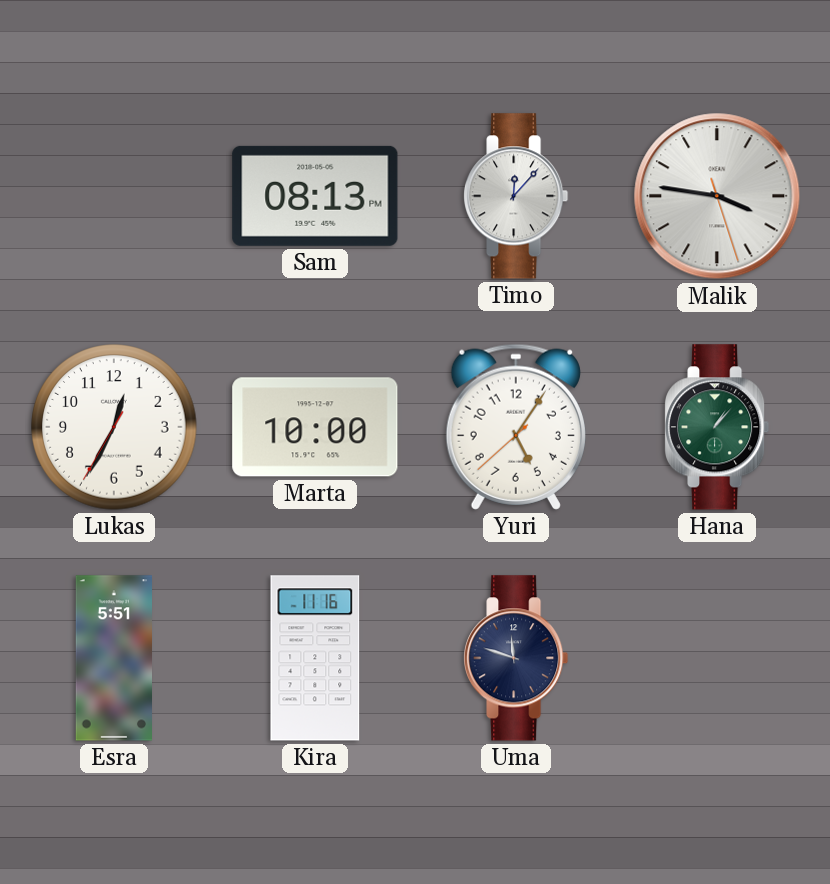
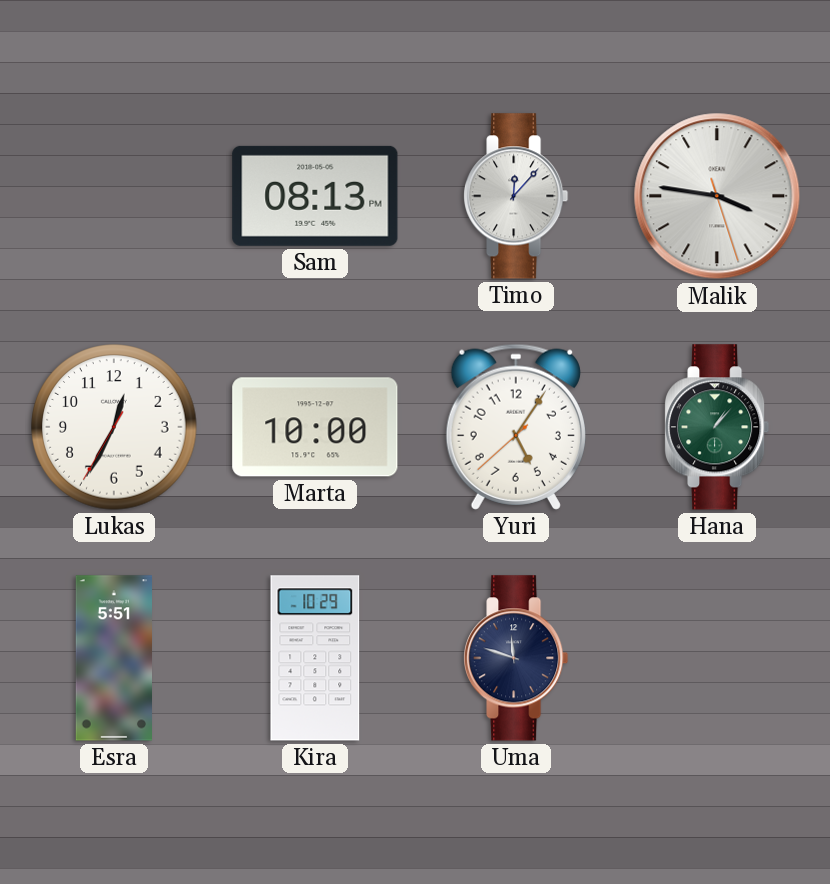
Kira: 11:16 -> 10:29 (315, 658)
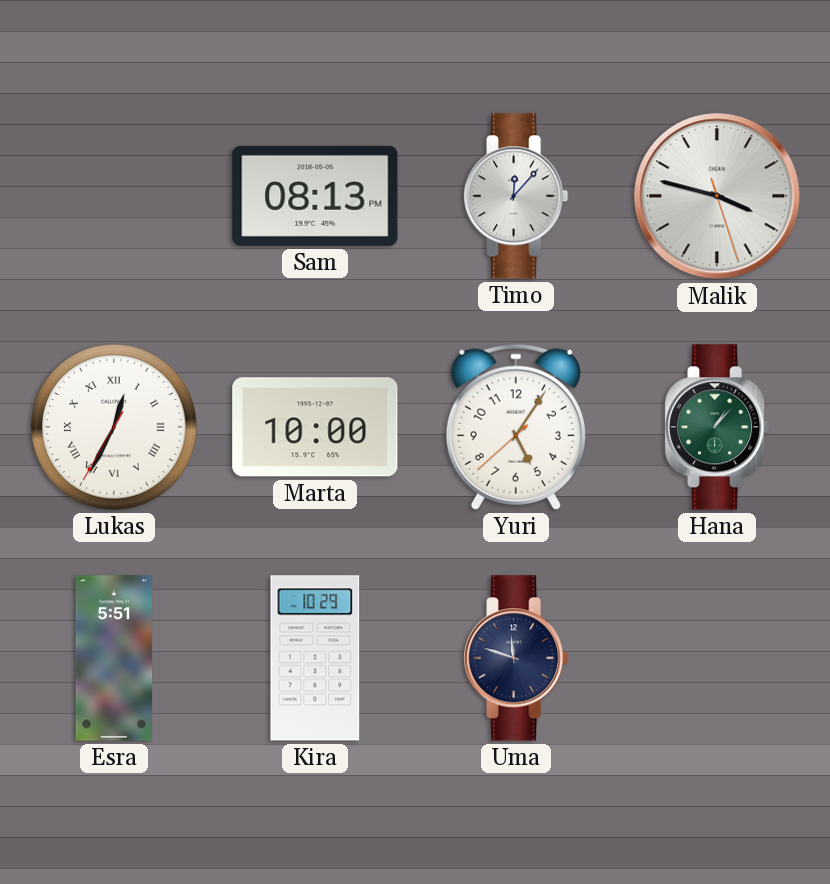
Malik: 3:46 -> 3:47 (717, 196)
Lukas numerals: Arabic -> Roman (114, 427)
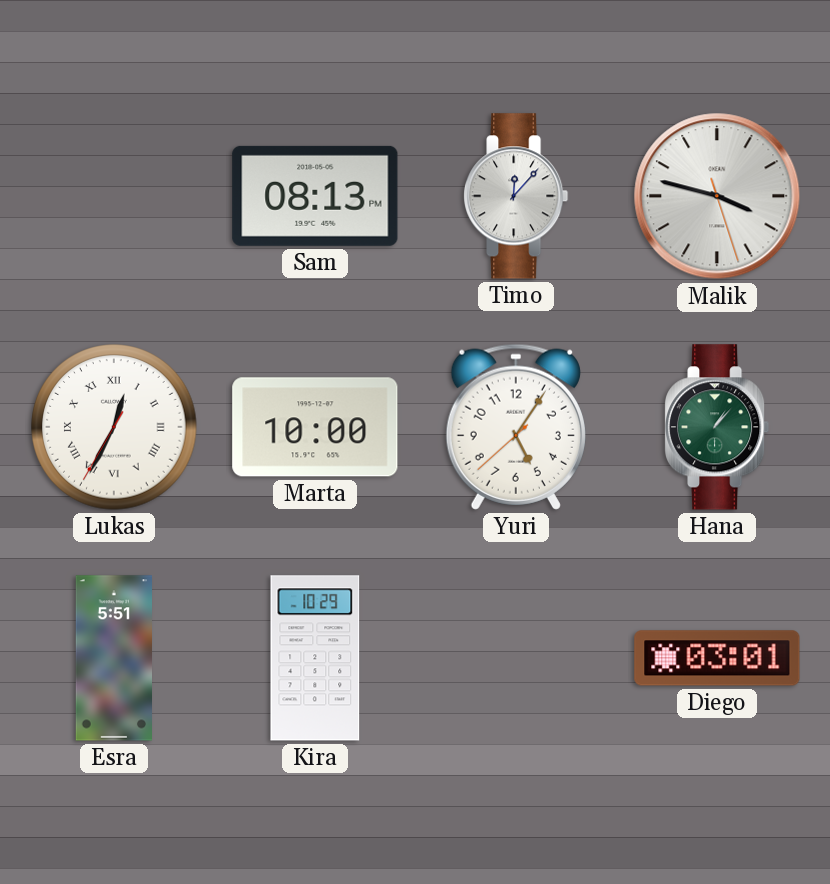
Uma: 11:48 -> none (517, 658)
Diego: none -> 03:01 (717, 658)
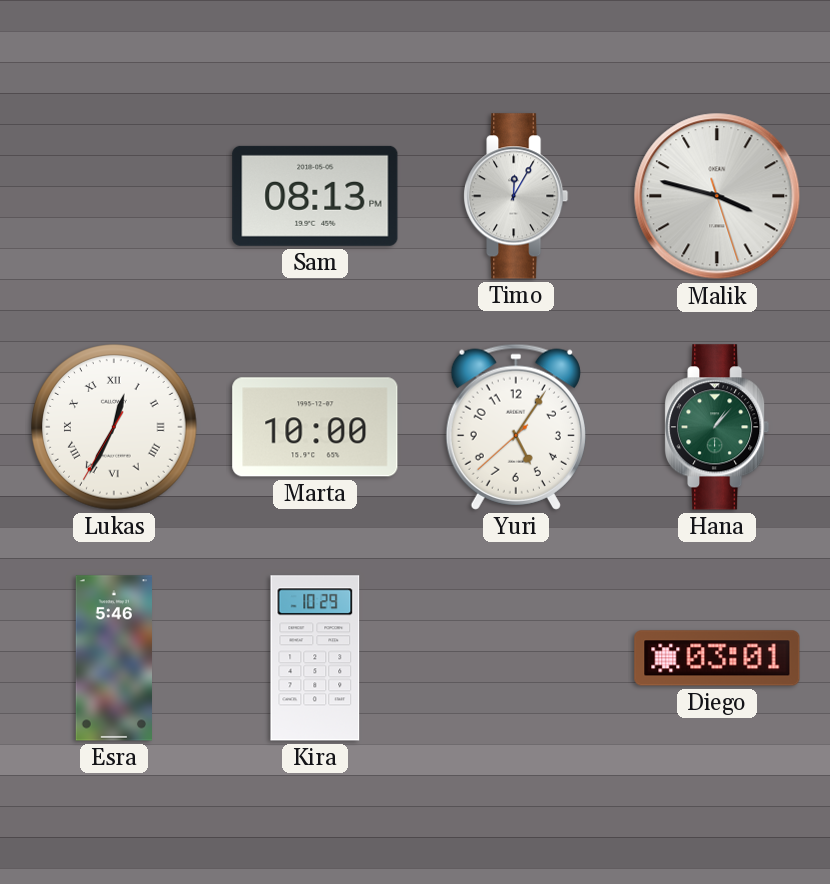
Timo: 12:07 -> 12:05 (517, 196)
Esra: 5:51 -> 5:46 (113, 658)
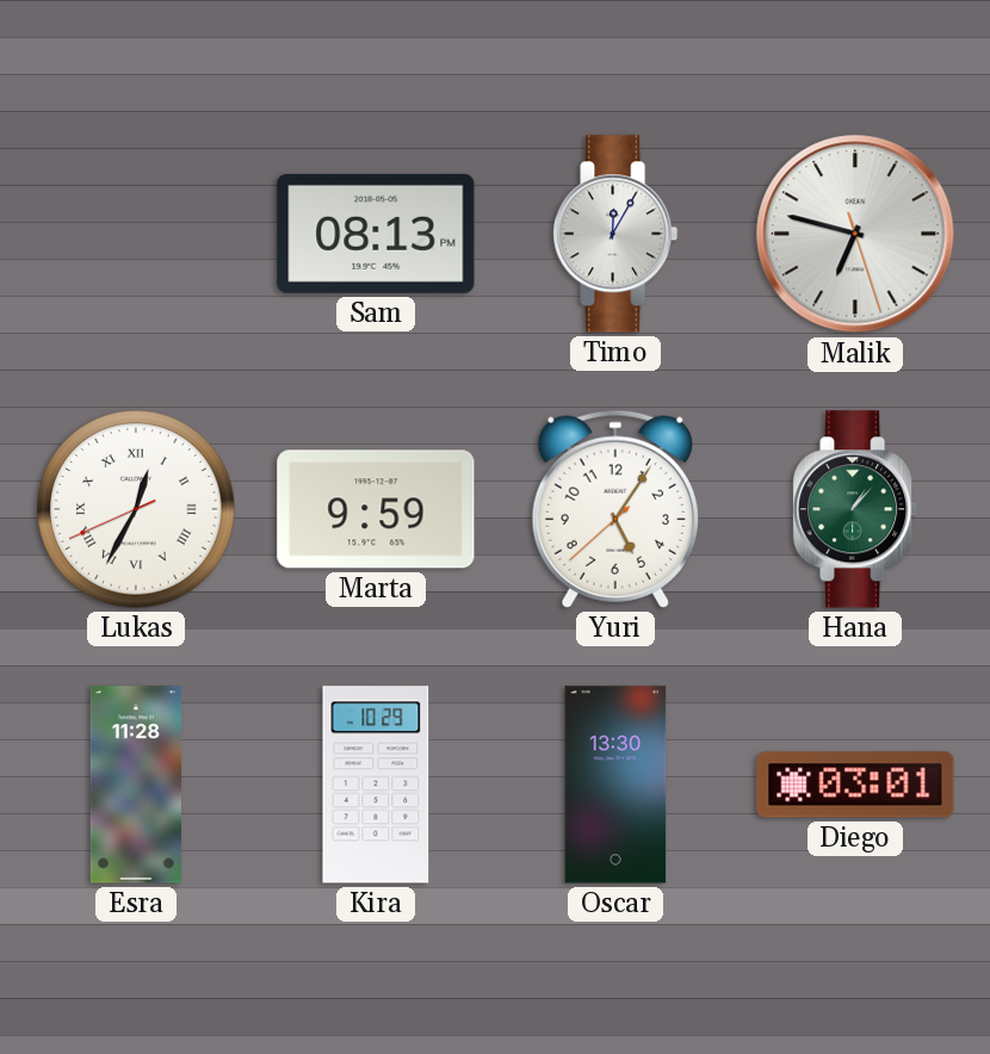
Malik: 3:47 -> 6:47 (855, 234)
Lukas: 12:34:35 -> 12:34:41 (136, 509)
Marta: 10:00 -> 9:59 (376, 509)
Esra: 5:46 -> 11:28 (135, 785)
Oscar: none -> 13:30 (615, 785)
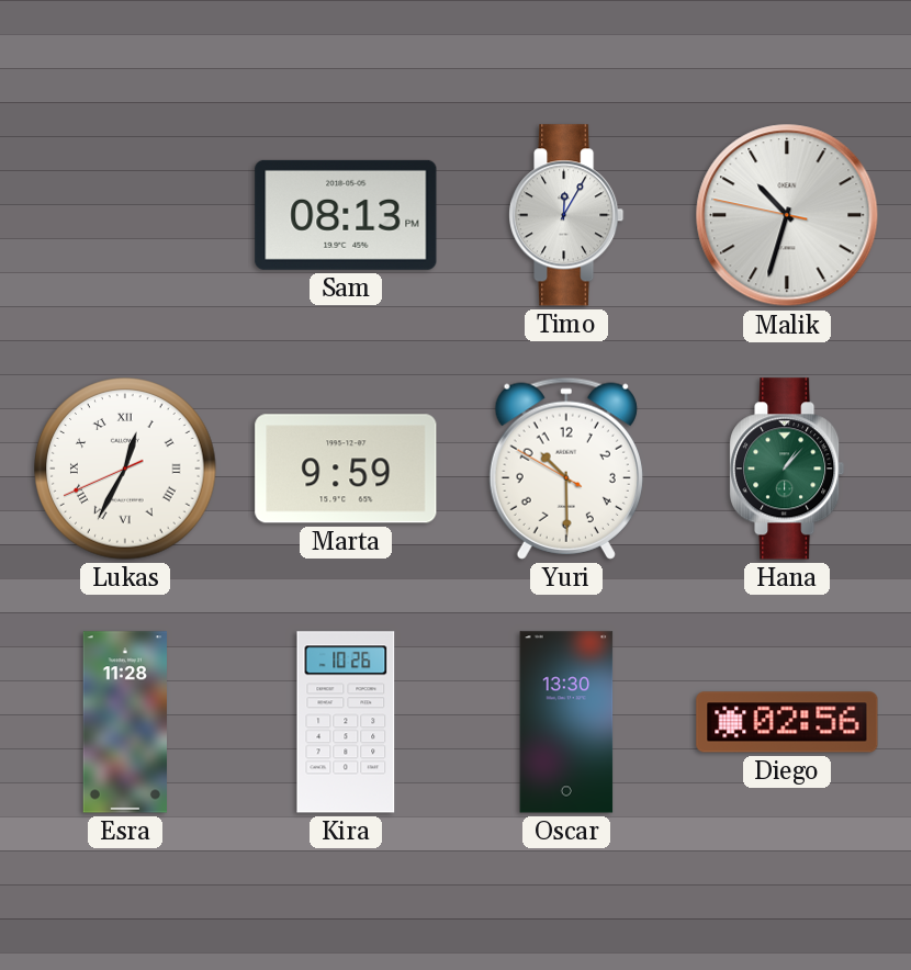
Malik: 6:47 -> 10:32 (787, 215)
Yuri: 5:05 -> 10:29 (566, 469)
Kira: 10:29 -> 10:26 (346, 722)
Diego: 03:01 -> 02:56 (787, 722)
